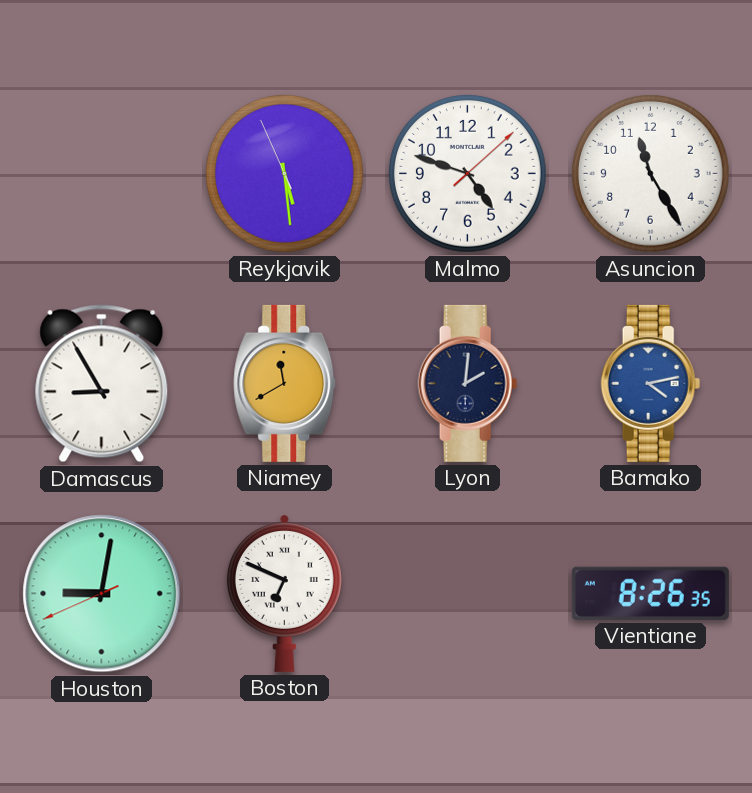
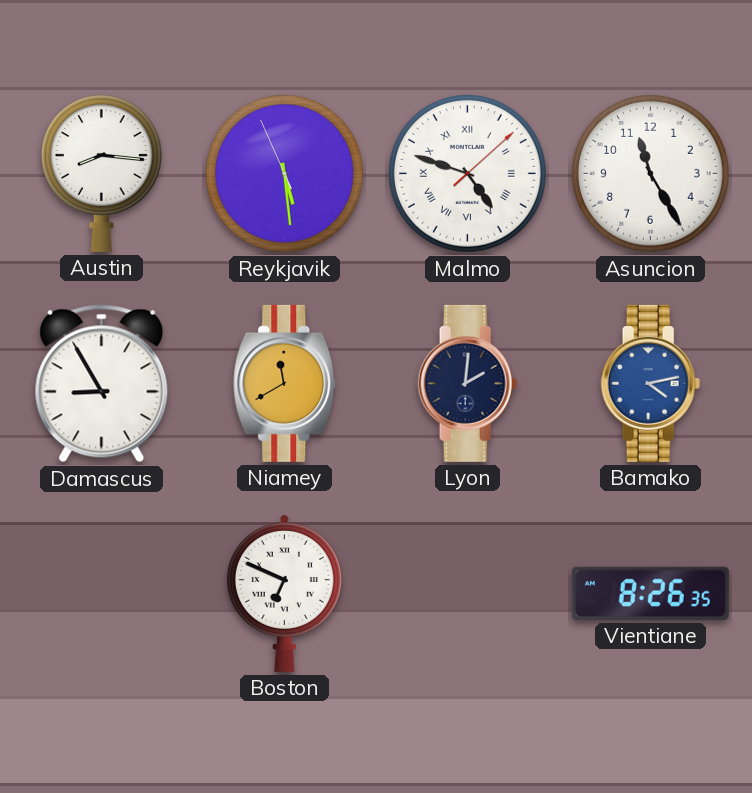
Austin: none -> 8:16 (101, 173)
Malmo numerals: Arabic -> Roman (467, 173)
Houston: 9:01 -> none (102, 594)
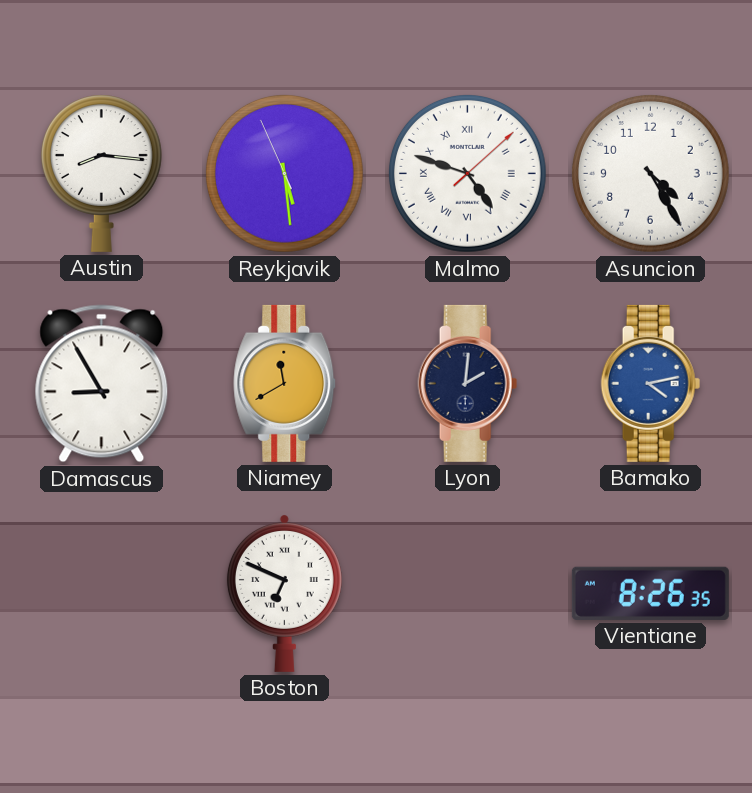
Asuncion: 11:25 -> 4:25 (650, 173)
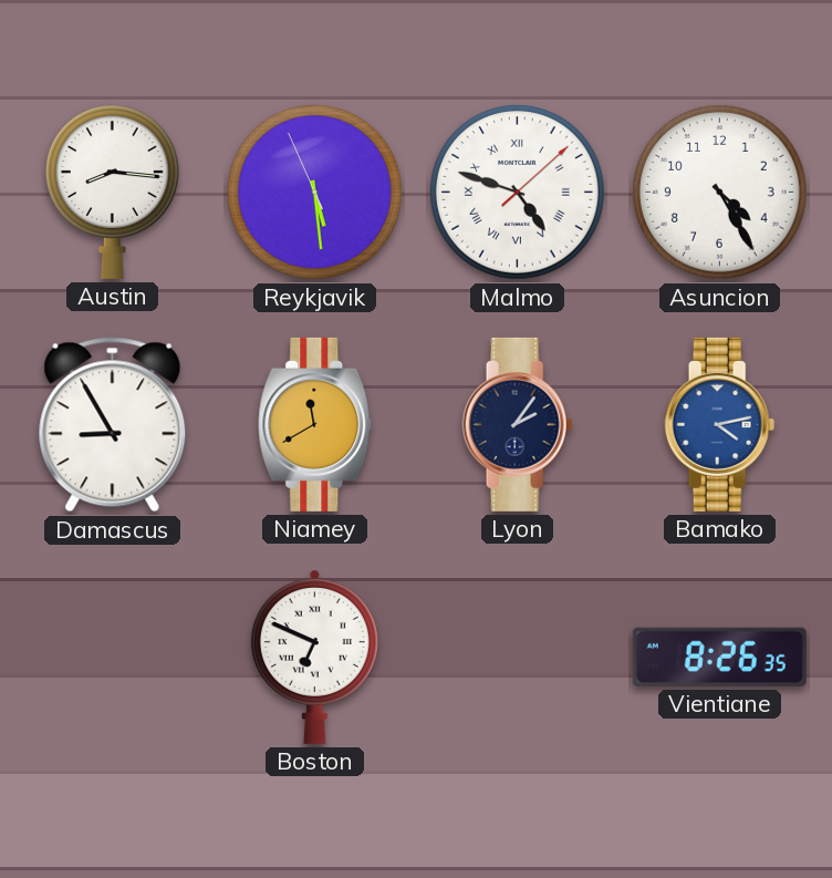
Lyon: 2:01 -> 2:06 (518, 424)
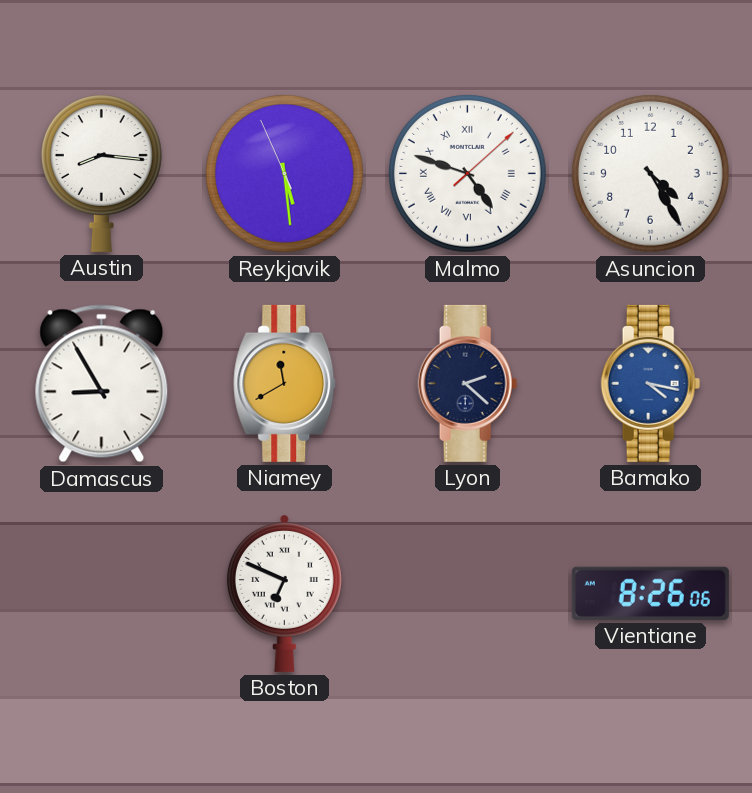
Lyon: 2:06 -> 2:22 (468, 383)
Bamako: 4:13 -> 4:17 (651, 383)
Vientiane: 8:26:35 -> 8:26:06 (650, 593)
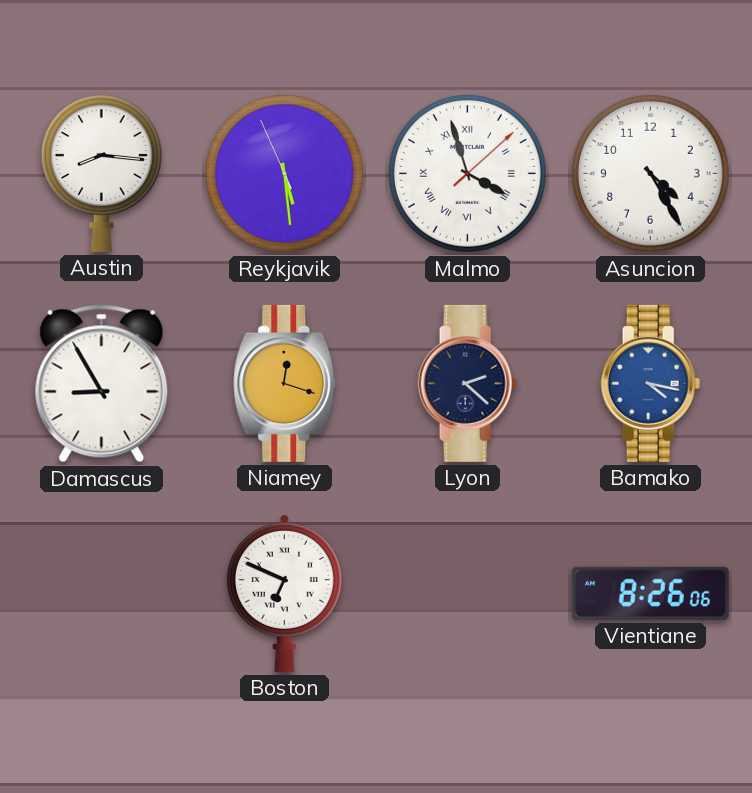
Malmo: 4:48 -> 3:57 (467, 173)
Niamey: 11:40 -> 12:18 (285, 383)
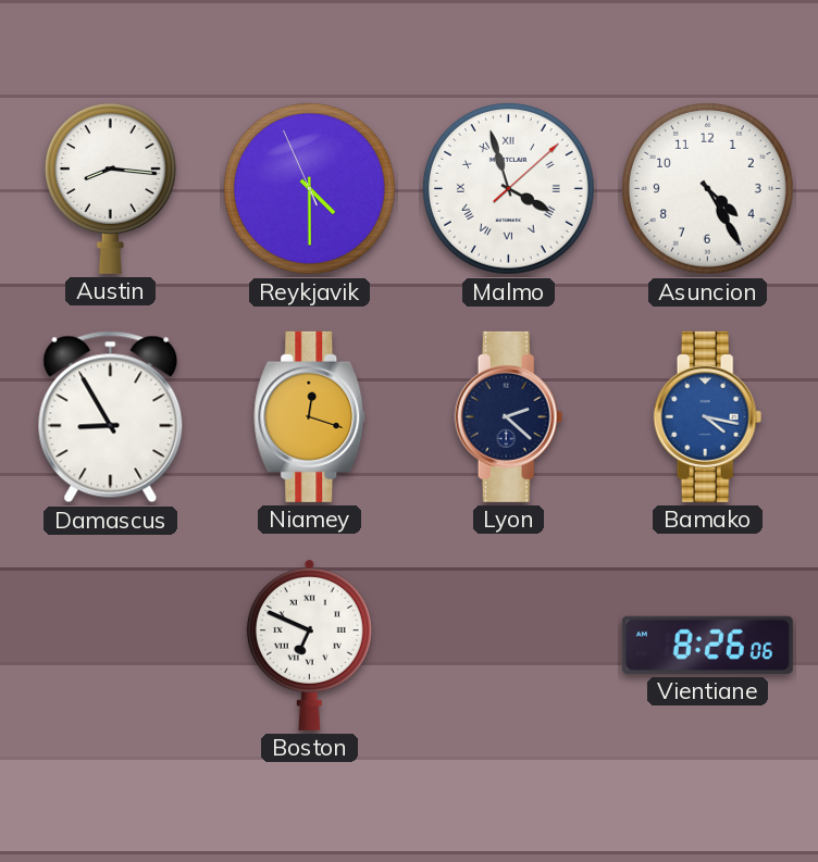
Reykjavik: 5:28 -> 4:29 (309, 188)
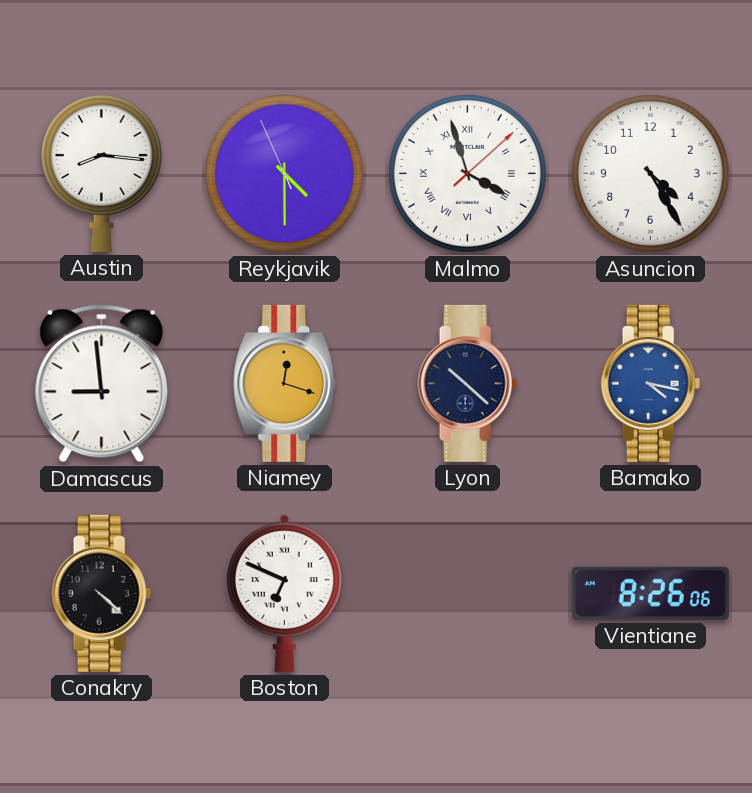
Damascus: 8:55 -> 8:59 (102, 384)
Lyon: 2:22 -> 10:22 (468, 383)
Conakry: none -> 4:22 (102, 593)
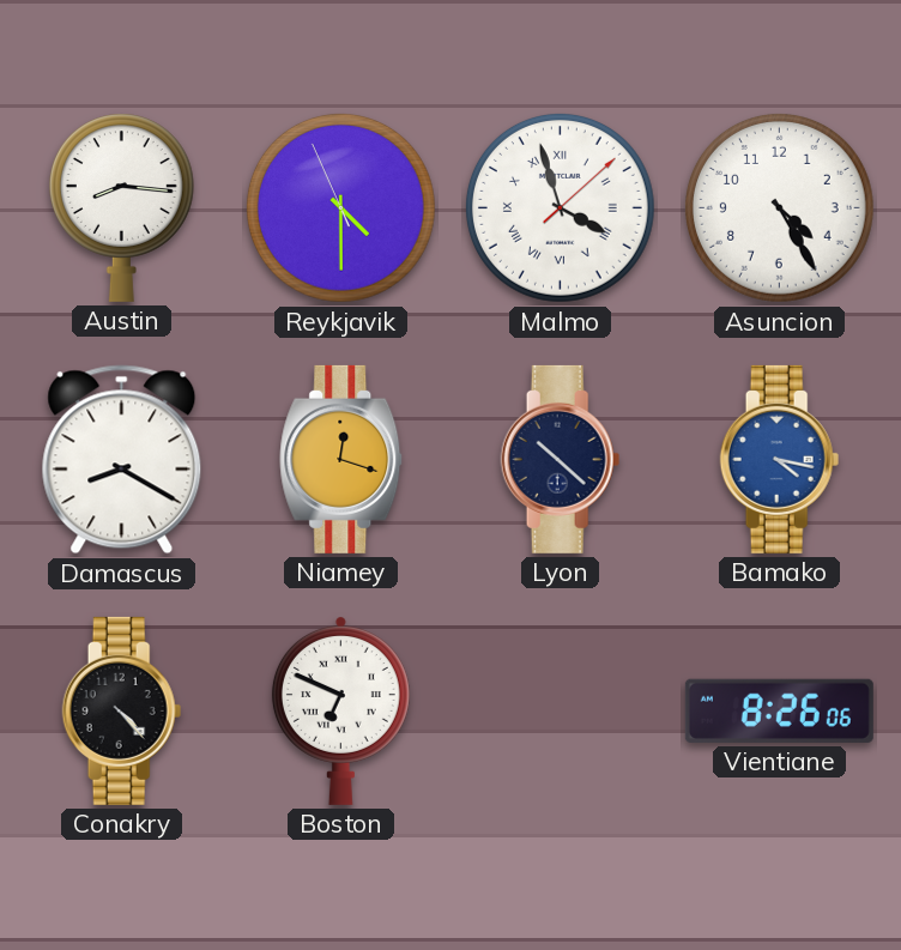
Damascus: 8:59 -> 8:20 (122, 460)
Conakry: 4:22 -> 4:23 (122, 710)
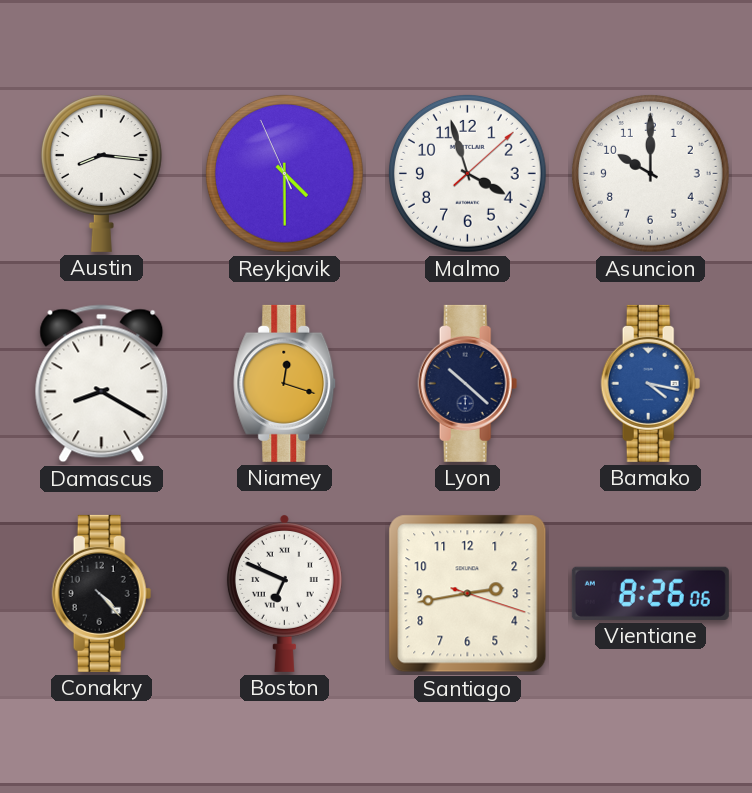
Malmo numerals: Roman -> Arabic (467, 173)
Asuncion: 4:25 -> 10:00 (650, 173)
Santiago: none -> 2:43 (468, 594)
